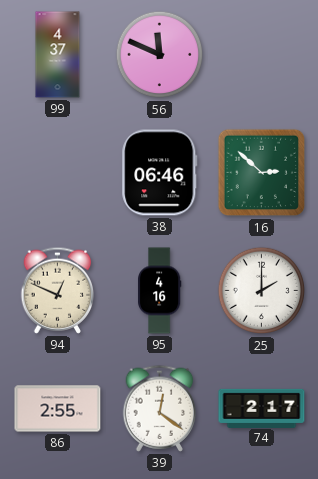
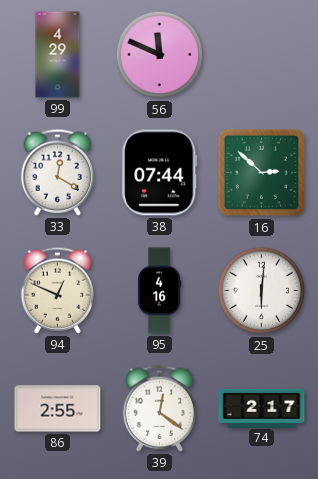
99: 4:37 -> 4:29 (58, 55)
33: none -> 12:20 (58, 172)
38: 06:46 -> 07:44 (160, 173)
25: 2:00 -> 6:01 (262, 291)
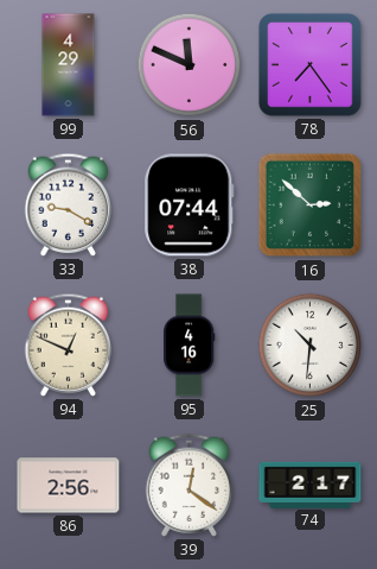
78: none -> 7:24 (309, 64)
33: 12:20 -> 9:20 (69, 204)
25: 6:01 -> 10:31 (311, 346)
86: 2:55 -> 2:56 (69, 486)
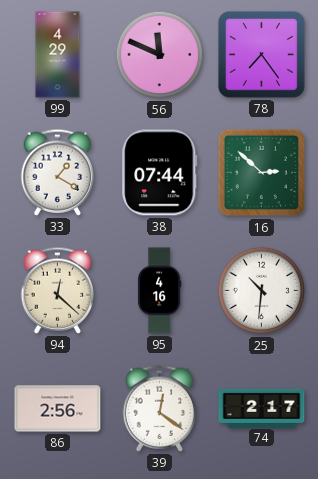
33: 9:20 -> 1:20 (58, 172)
94: 12:49 -> 12:22 (58, 290)
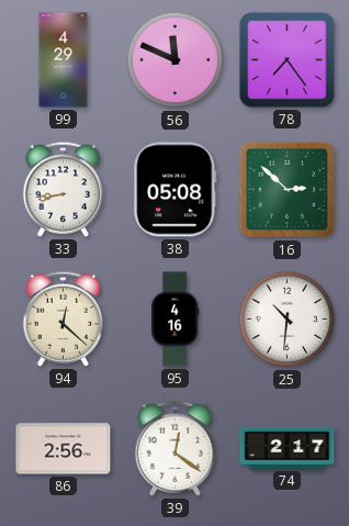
33: 1:20 -> 8:43 (64, 189)
38: 07:44 -> 05:08 (176, 190)
